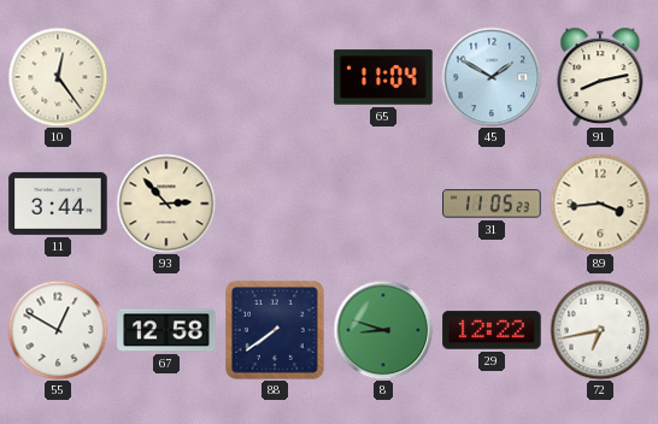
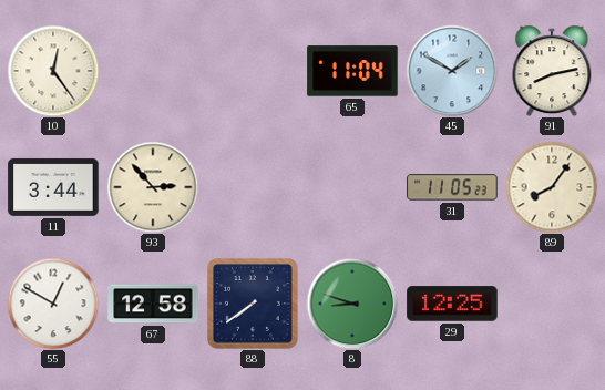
89: 3:44 -> 8:06 (552, 187)
29: 12:22 -> 12:25 (452, 304)
72: 6:43 -> none (600, 330)
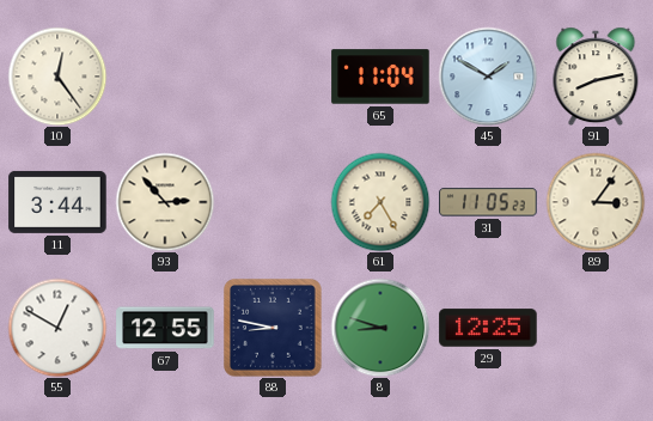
61: none -> 7:25 (380, 202)
89: 8:06 -> 3:06 (596, 202)
67: 12:58 -> 12:55 (165, 328)
88: 7:39 -> 8:47 (274, 329)
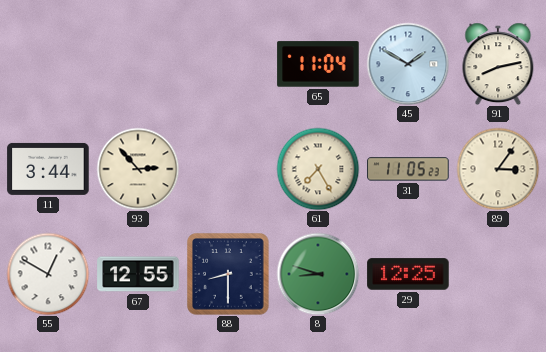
10: 12:24 -> none (57, 77)
88: 8:47 -> 8:30 (229, 275)
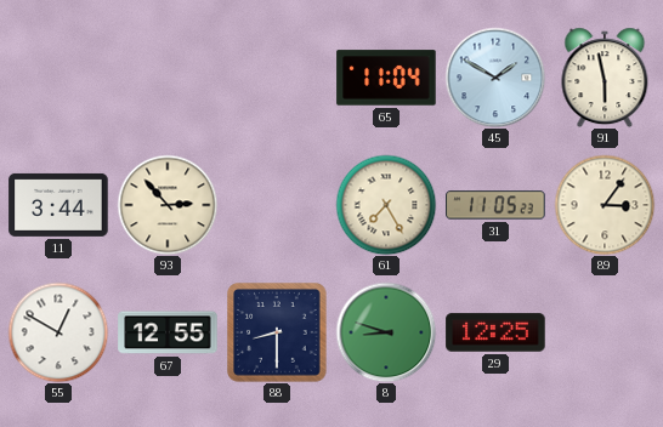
91: 8:13 -> 5:58 (605, 78)
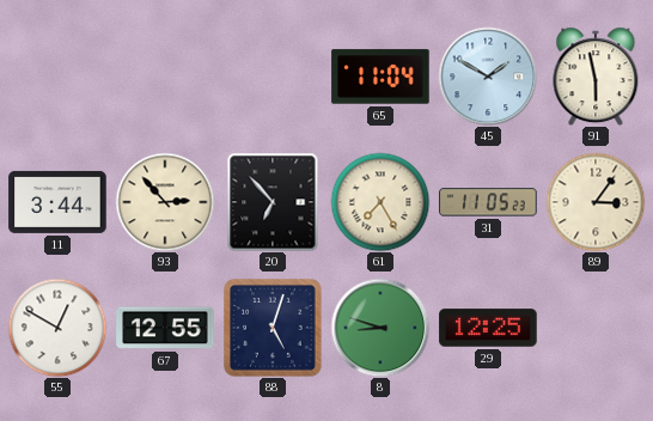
20: none -> 6:53 (273, 202)
88: 8:30 -> 5:03 (274, 329)
